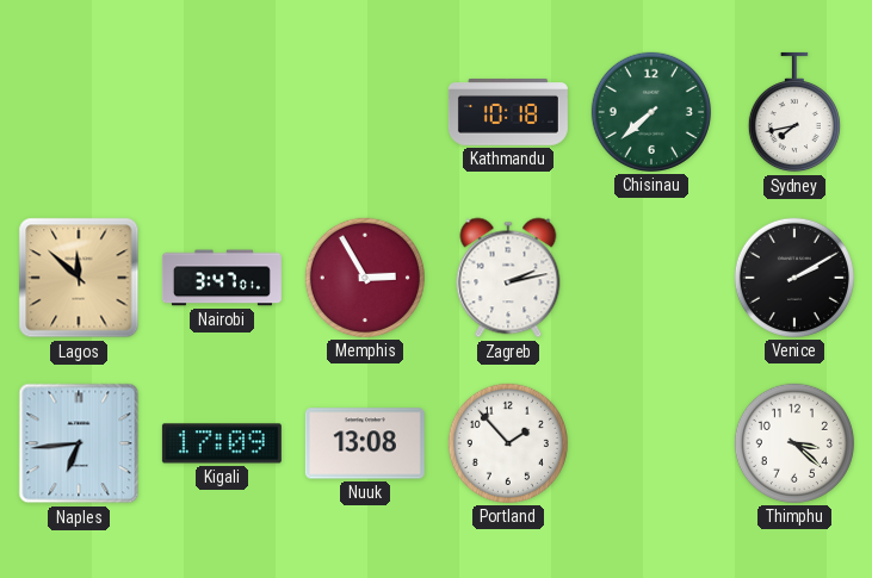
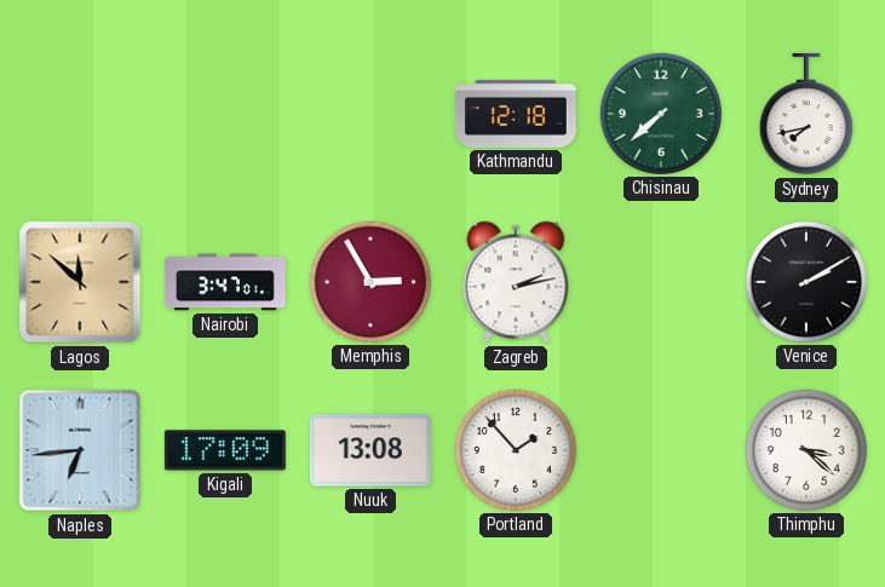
Kathmandu: 10:18 -> 12:18 (516, 115)
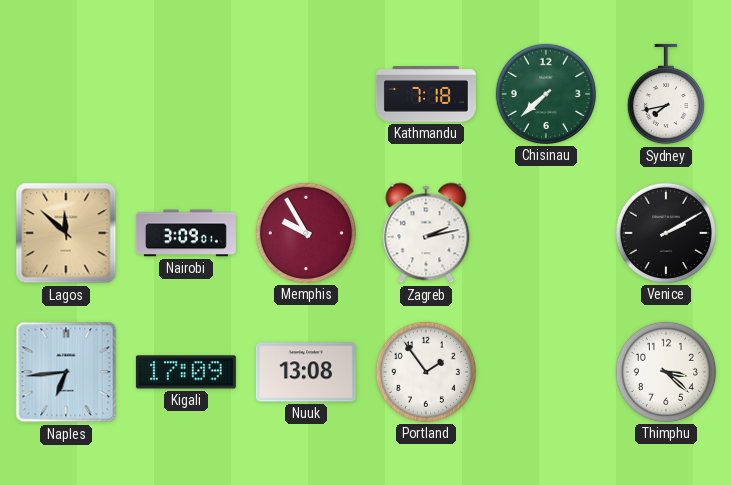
Kathmandu: 12:18 -> 7:18 (426, 95)
Nairobi: 3:47 -> 3:09 (186, 233)
Memphis: 2:55 -> 9:55 (306, 233)
Portland: 1:53 -> 1:54 (426, 372)
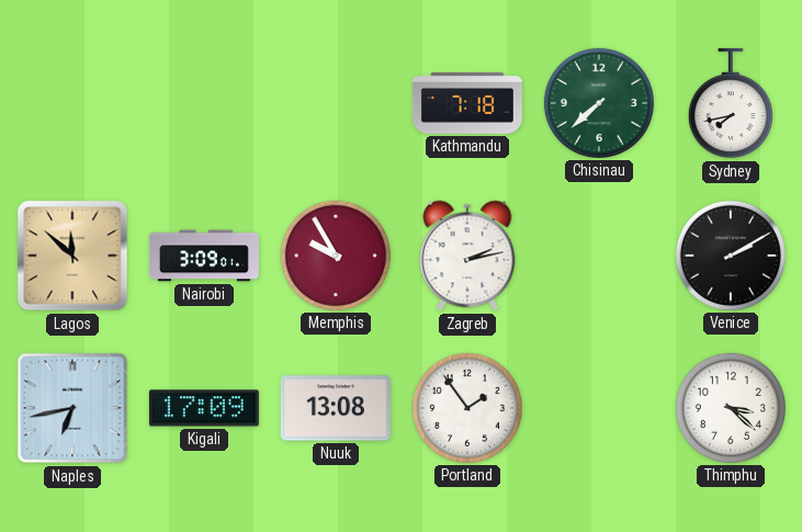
Naples: 6:44 -> 6:43 (72, 408)
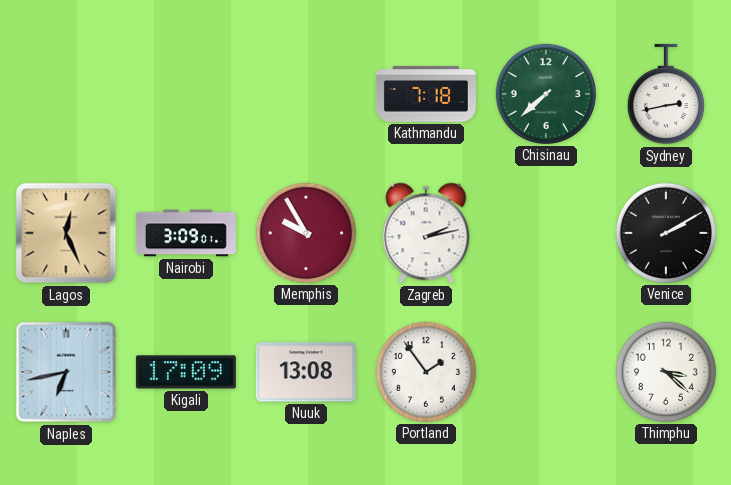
Sydney: 7:43 -> 2:43 (666, 94)
Lagos: 11:52 -> 12:26 (66, 233)
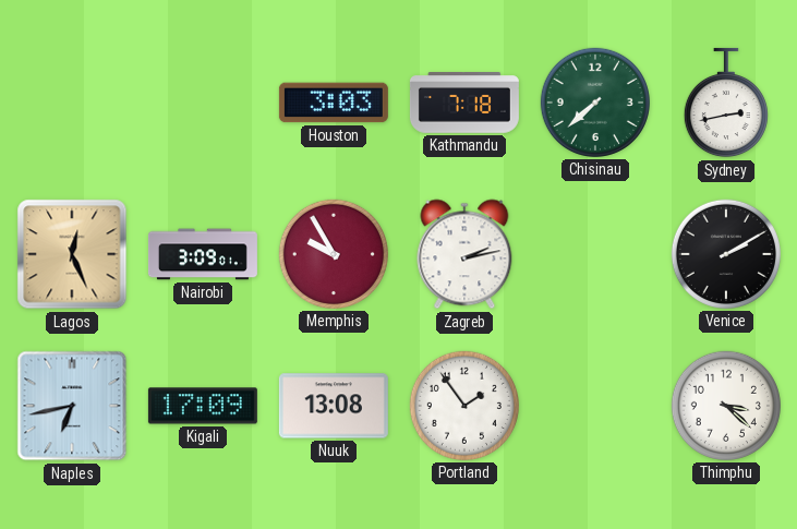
Houston: none -> 3:03 (334, 103)
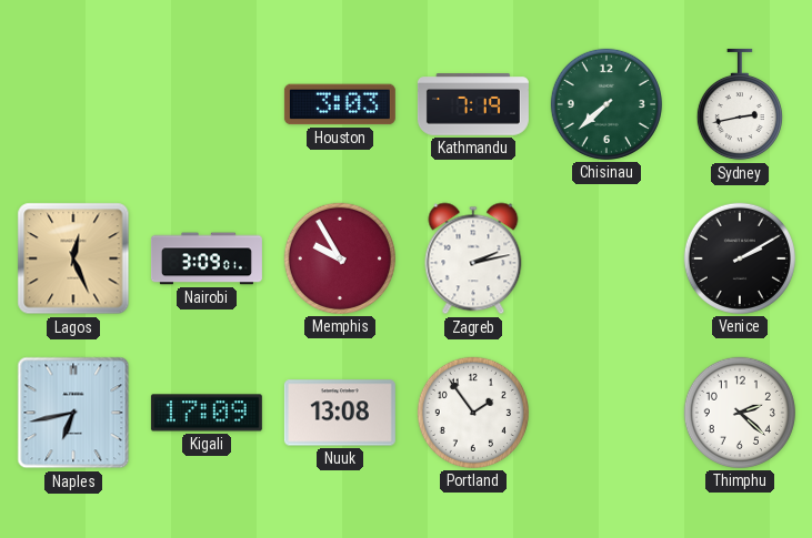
Kathmandu: 7:18 -> 7:19 (473, 105)
Thimphu: 3:22 -> 2:22 (740, 413)
